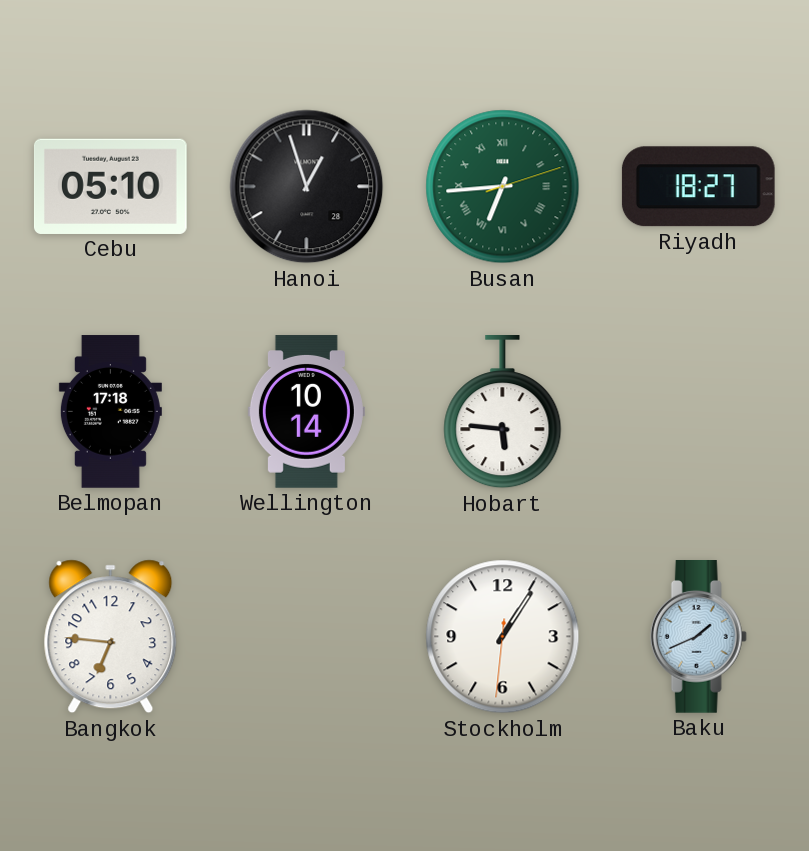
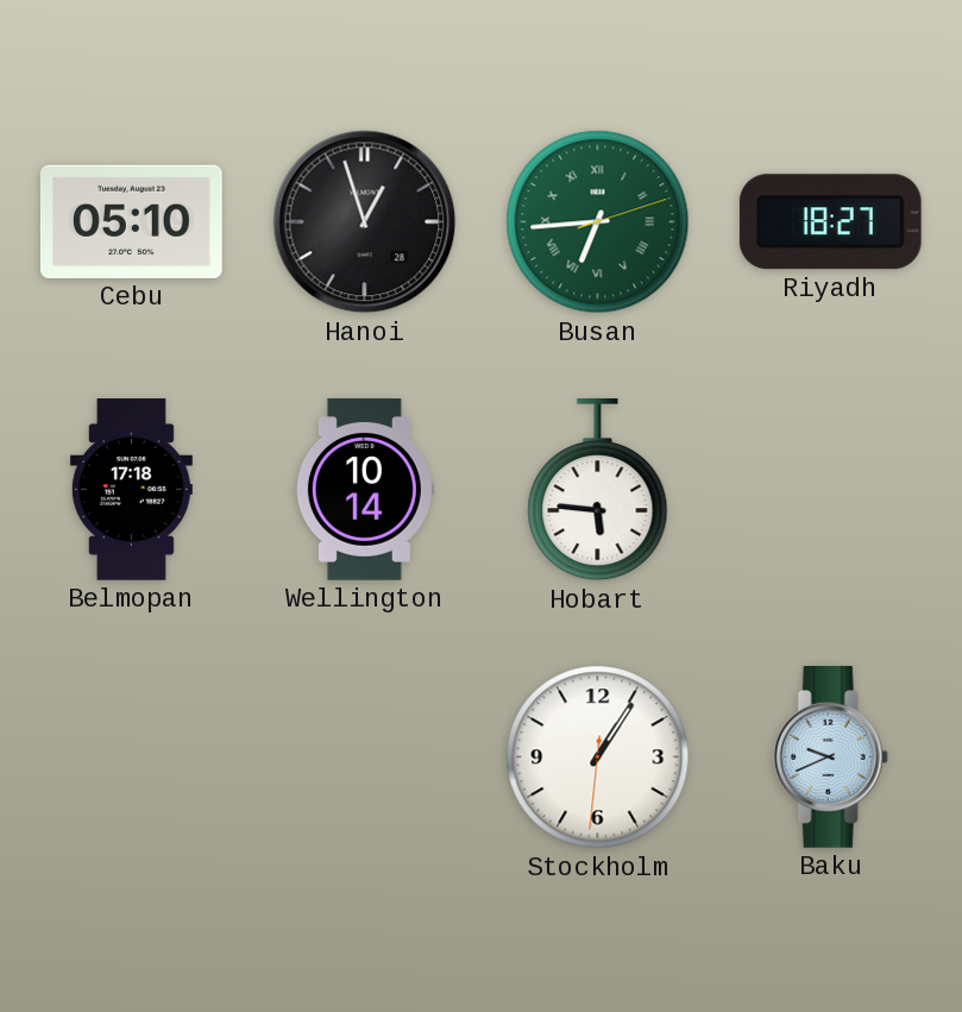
Bangkok: 6:46 -> none (111, 637)
Baku: 1:41 -> 9:41 (830, 758)
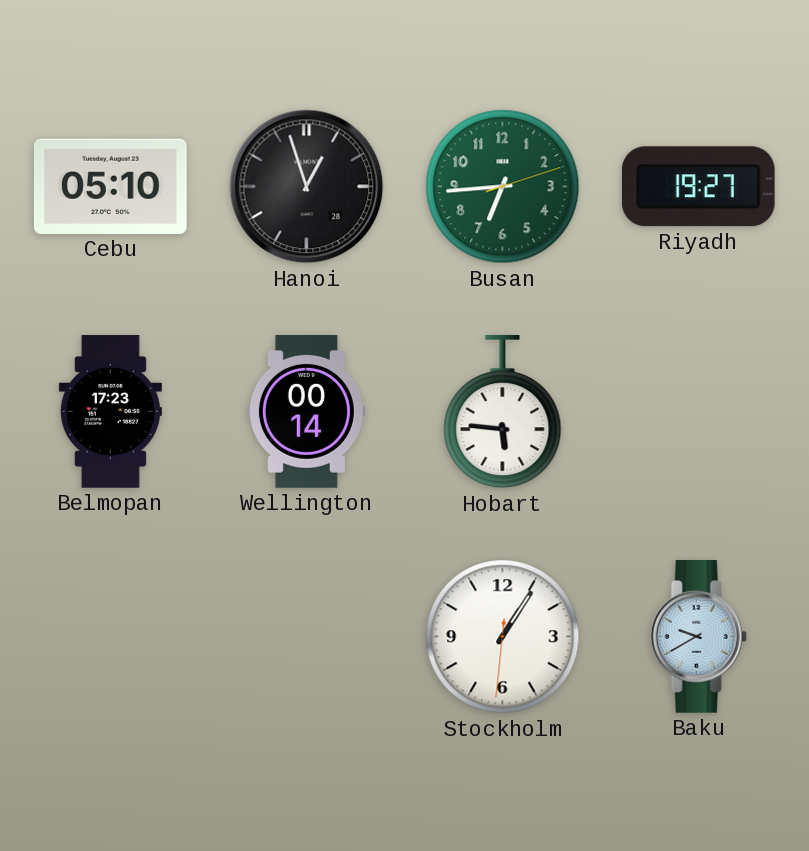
Busan numerals: Roman -> Arabic (503, 187)
Riyadh: 18:27 -> 19:27 (698, 187)
Belmopan: 17:18 -> 17:23 (110, 412)
Wellington: 10:14 -> 00:14 (306, 412)
Baku: 9:41 -> 9:40 (698, 637)
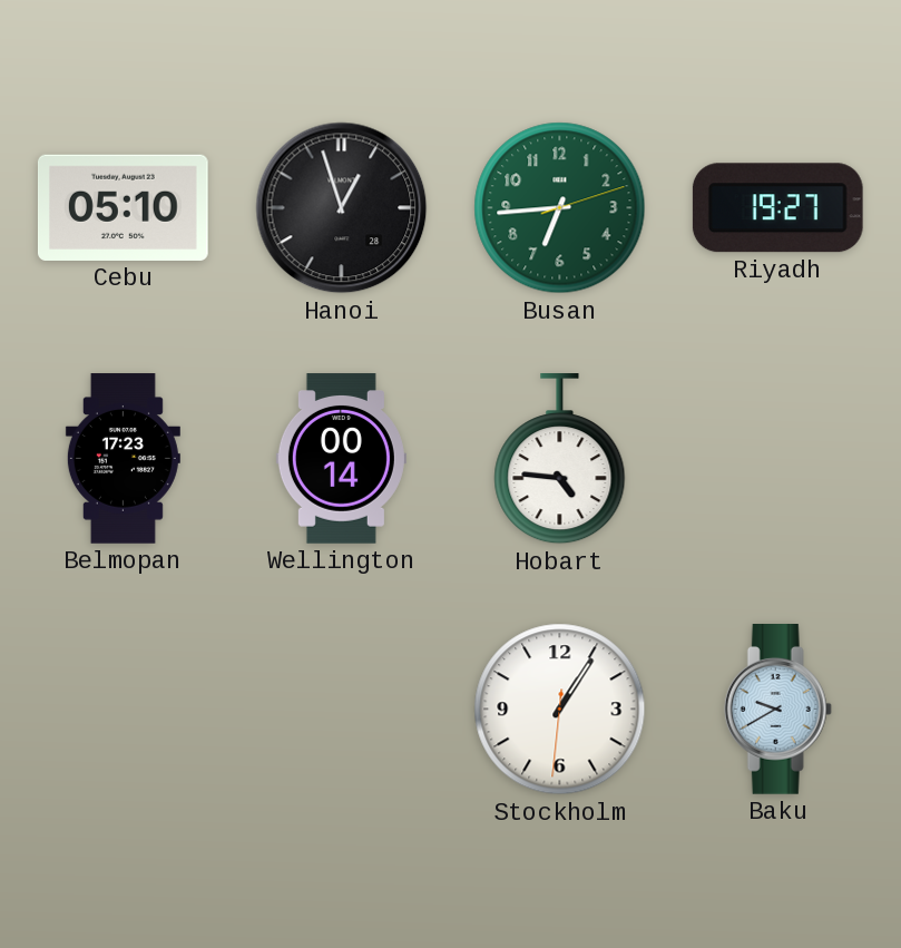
Hobart: 5:46 -> 4:46 (560, 460)
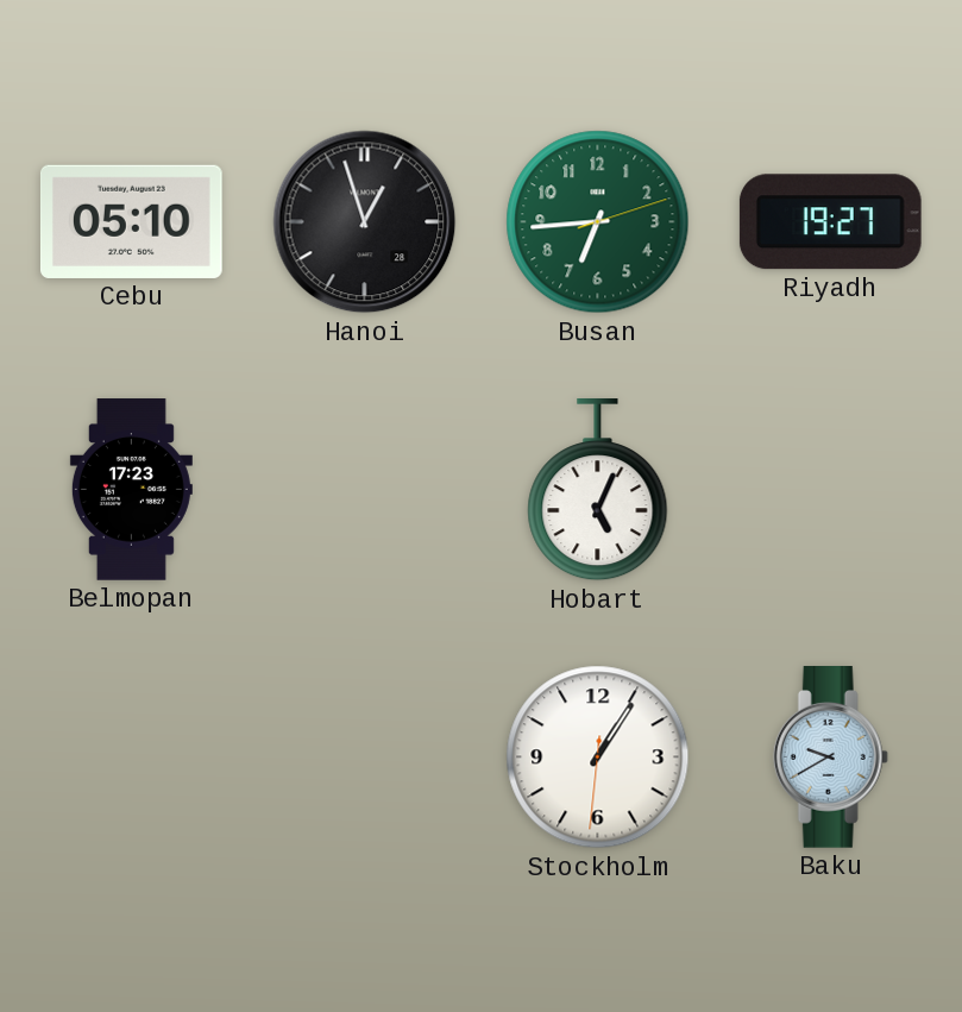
Wellington: 00:14 -> none (341, 459)
Hobart: 4:46 -> 5:04 (598, 491)
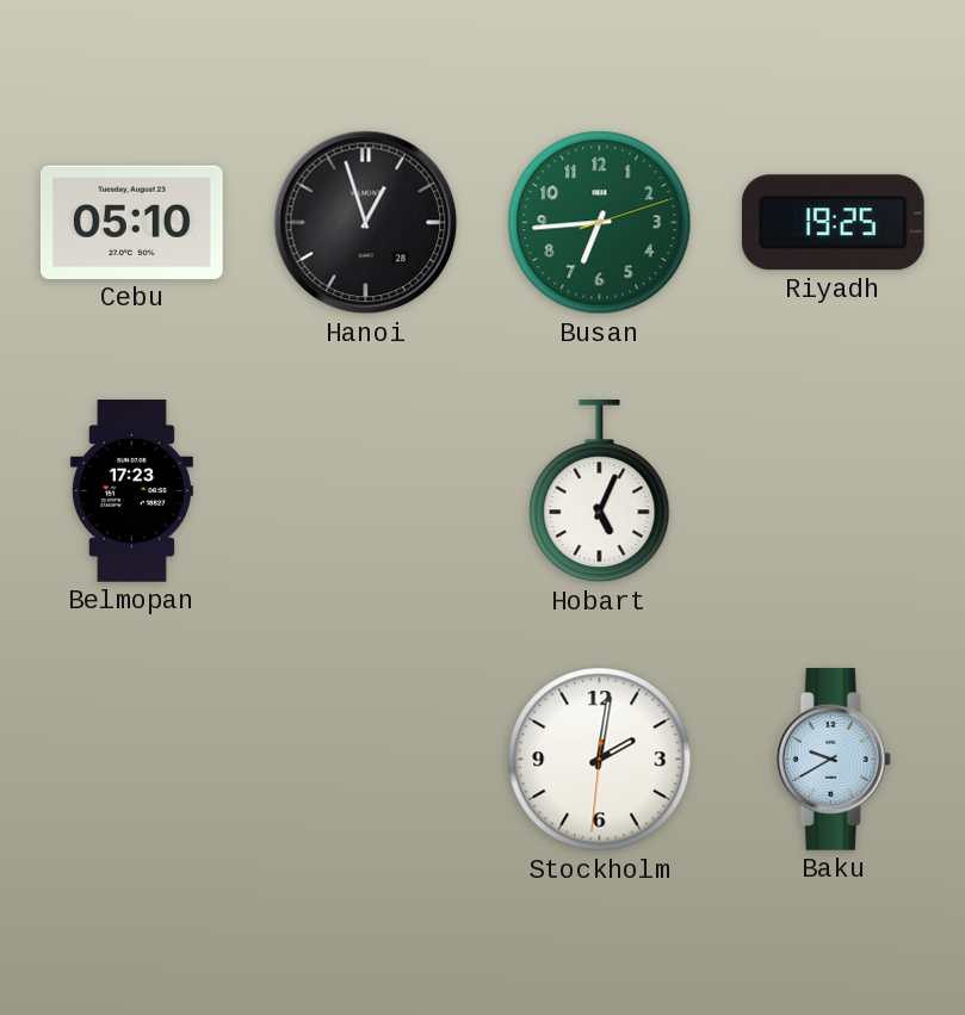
Riyadh: 19:27 -> 19:25 (833, 223)
Stockholm: 1:05 -> 2:01 (600, 760)
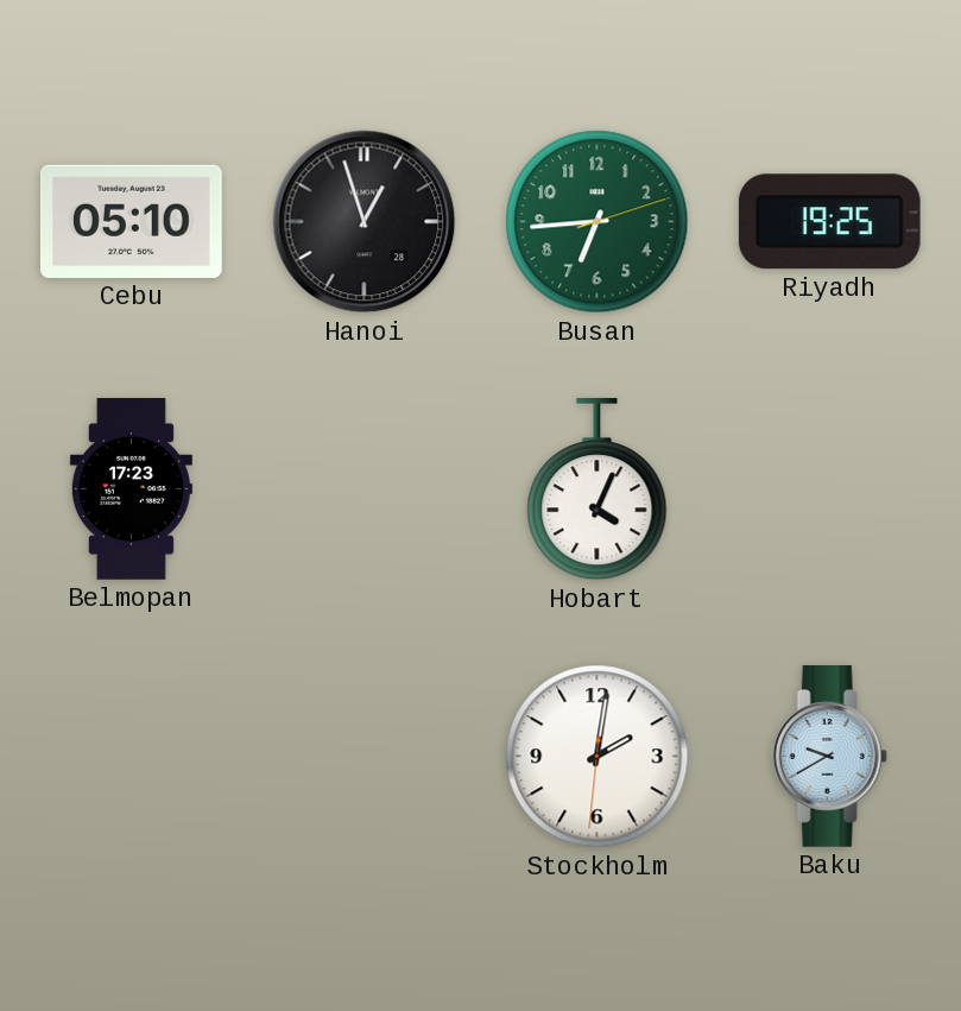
Hobart: 5:04 -> 4:04 (598, 491)
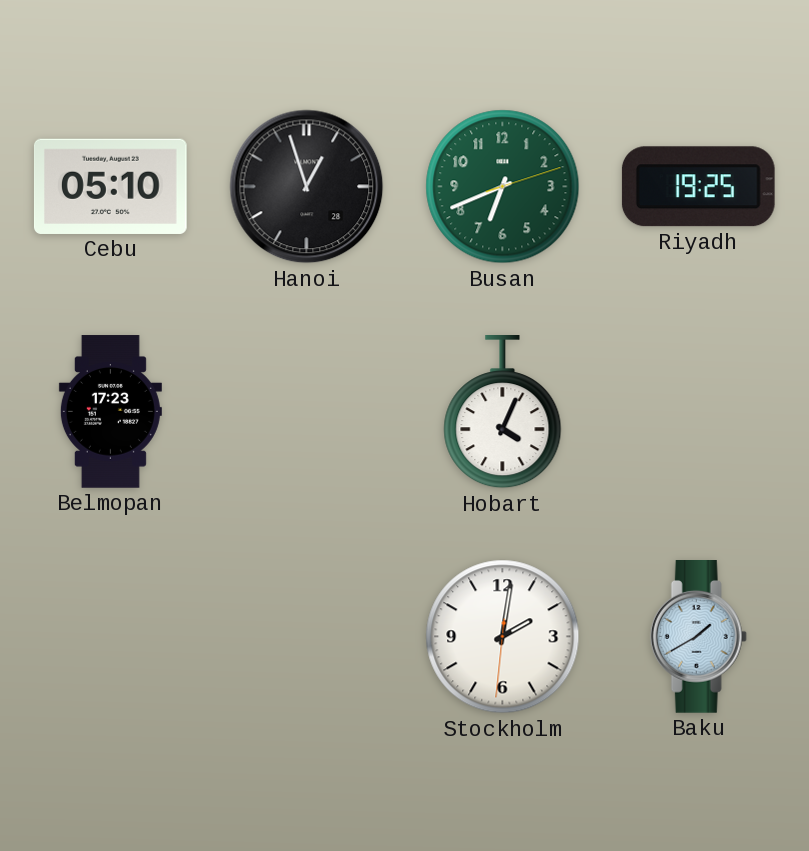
Busan: 6:44 -> 6:41 (503, 187)
Baku: 9:40 -> 1:40 (698, 637)
